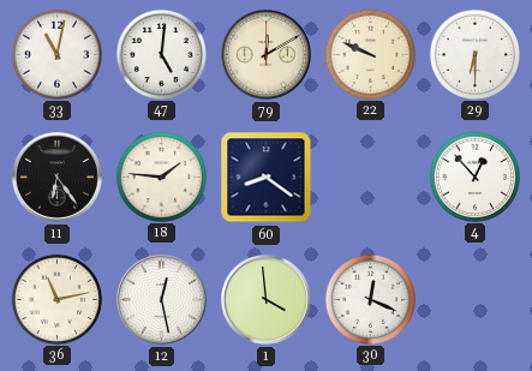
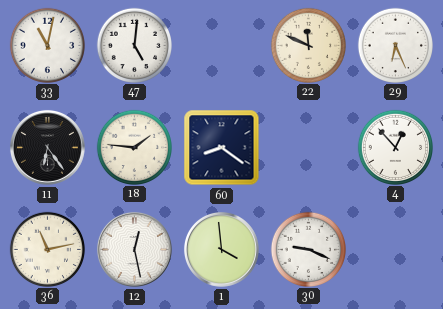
79: 12:10 -> none (267, 55)
22: 9:49 -> 11:49 (308, 45)
29: 6:30 -> 6:26 (395, 45)
30: 12:19 -> 9:19 (308, 249)
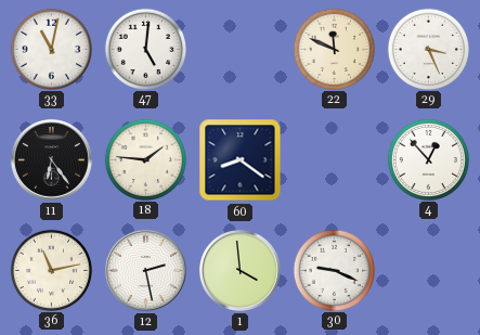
29: 6:26 -> 3:26 (428, 49)
12: 12:28 -> 2:28 (146, 271)
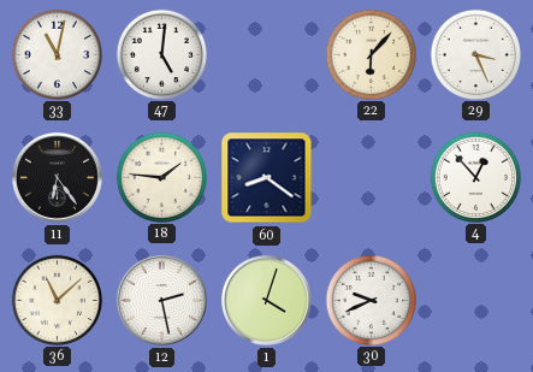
22: 11:49 -> 6:07 (371, 54)
36: 11:13 -> 11:08 (57, 300)
1: 3:59 -> 4:03 (267, 301)
30: 9:19 -> 9:41 (371, 300)
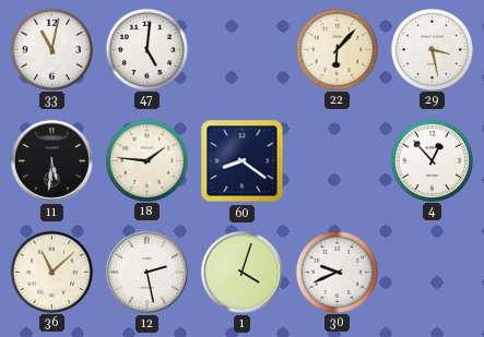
29: 3:26 -> 3:28 (432, 49)
11: 6:24 -> 5:31 (52, 161)
